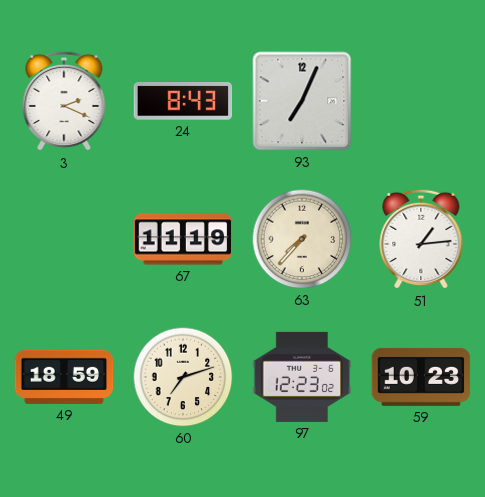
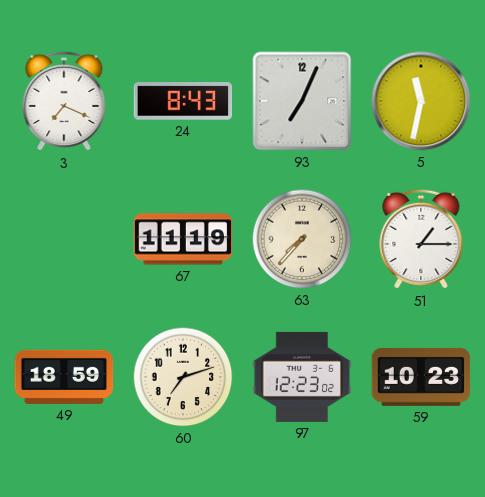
3: 2:19 -> 7:19 (64, 101)
5: none -> 11:32 (421, 101)
51: 1:14 -> 1:15 (421, 239)
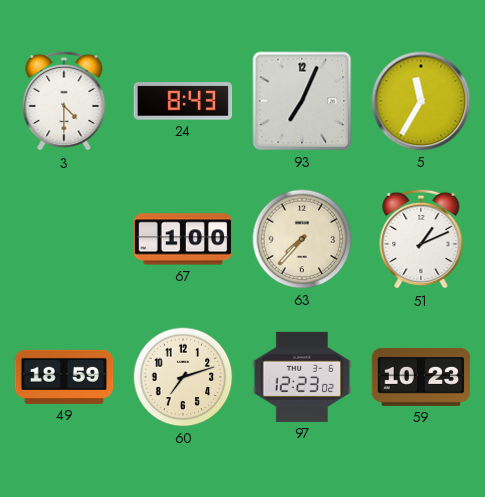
3: 7:19 -> 4:30 (64, 101)
5: 11:32 -> 11:35 (421, 101)
67: 11:19 -> 1:00 (183, 239)
51: 1:15 -> 1:11 (421, 239)
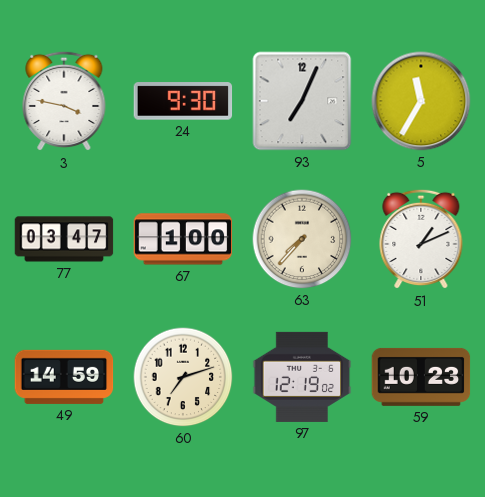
3: 4:30 -> 3:47 (64, 101)
24: 8:43 -> 9:30 (183, 101)
77: none -> 03:47 (64, 239)
49: 18:59 -> 14:59 (64, 377)
97: 12:23 -> 12:19 (302, 377)
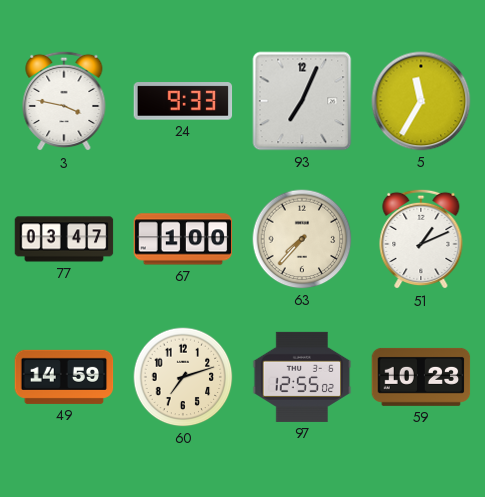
24: 9:30 -> 9:33 (183, 101)
97: 12:19 -> 12:55 (302, 377)
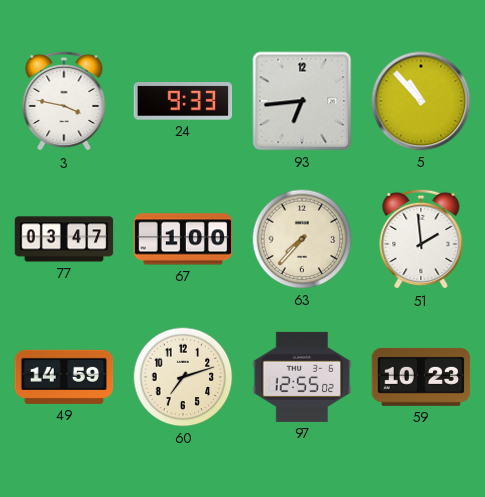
93: 7:04 -> 6:44 (302, 101)
5: 11:35 -> 10:53 (421, 101)
51: 1:11 -> 1:59 (421, 239)
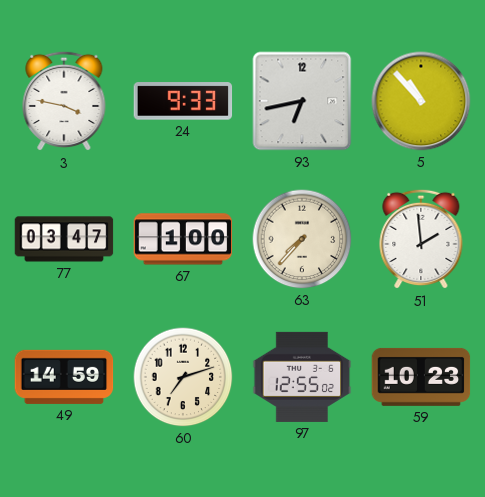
93: 6:44 -> 6:43 (302, 101)
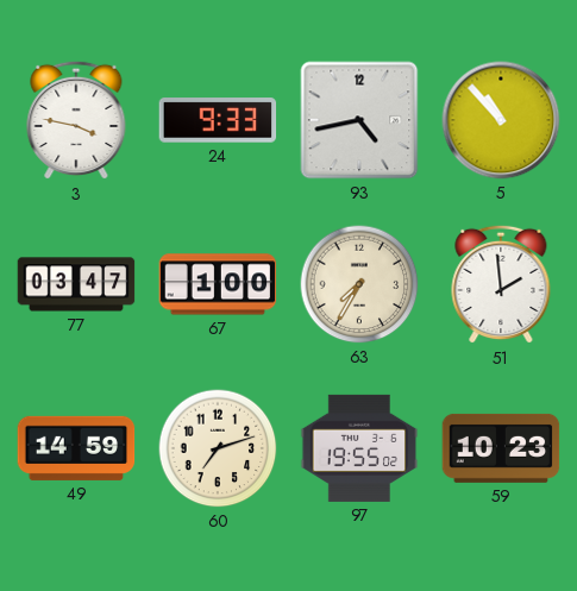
93: 6:43 -> 4:43 (359, 120)
63: 7:37 -> 7:35 (359, 284)
97: 12:55 -> 19:55 (359, 448)
